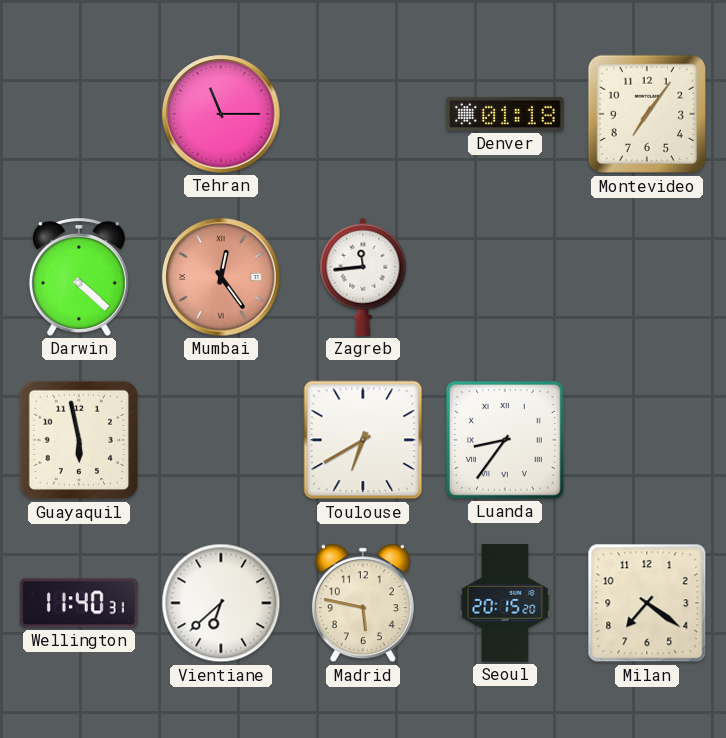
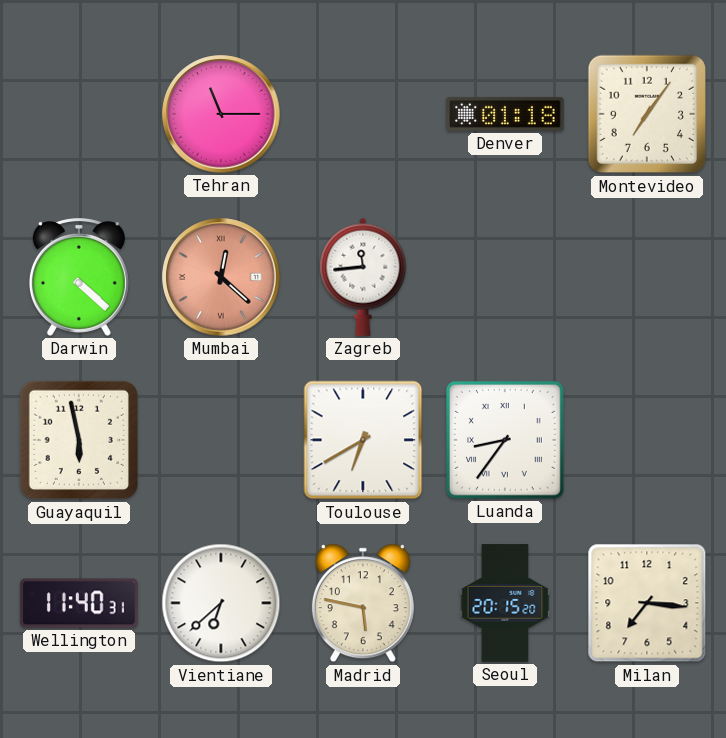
Mumbai: 12:24 -> 12:22 (221, 277)
Milan: 7:21 -> 7:16 (647, 603)
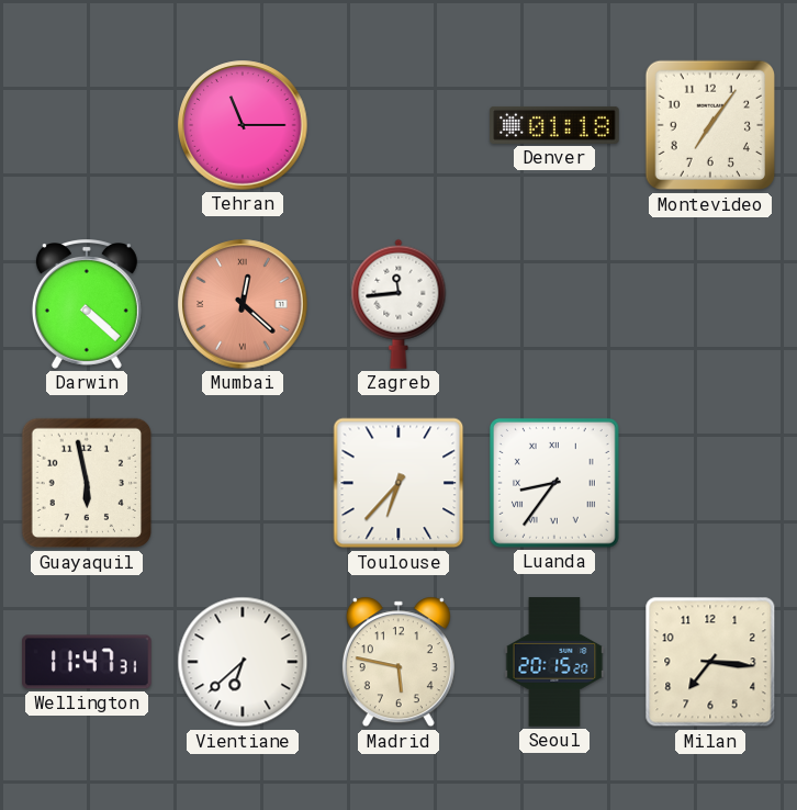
Toulouse: 6:40 -> 6:37 (398, 483)
Wellington: 11:40 -> 11:47 (87, 662)
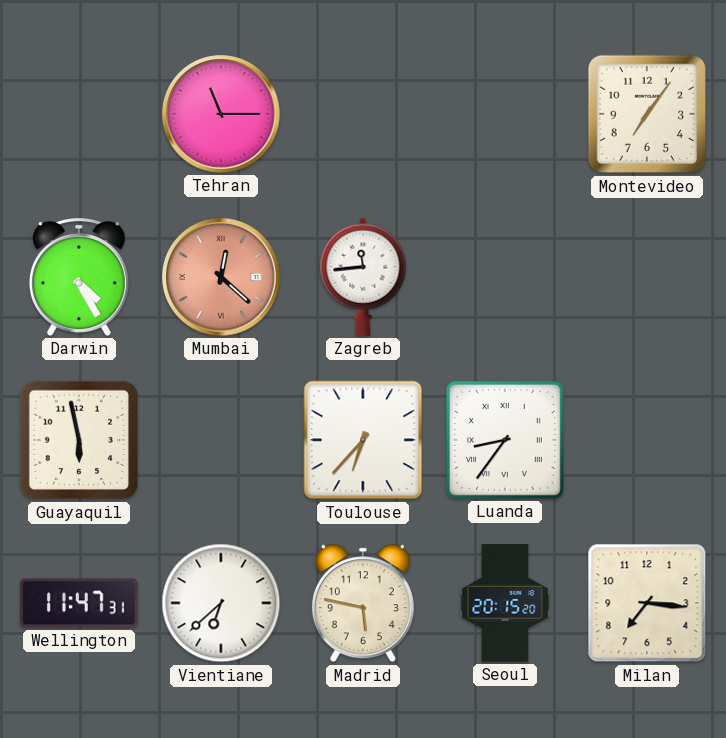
Denver: 01:18 -> none (554, 125)
Darwin: 4:22 -> 4:25 (79, 278)
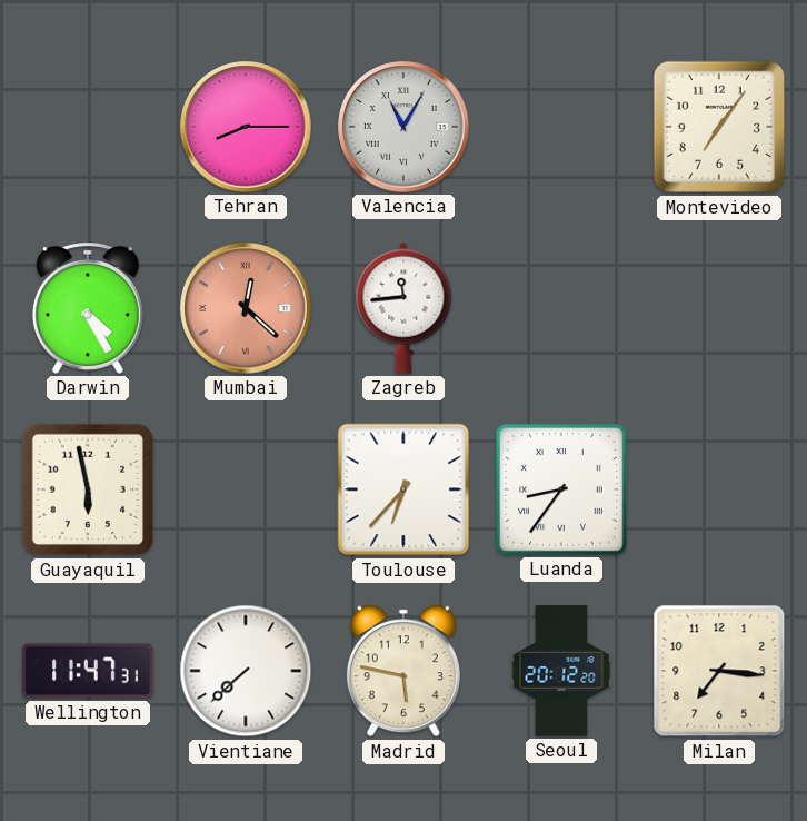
Tehran: 11:15 -> 8:15 (246, 127)
Valencia: none -> 11:05 (403, 127)
Vientiane: 6:38 -> 7:38 (246, 671)
Seoul: 20:15 -> 20:12 (561, 671)
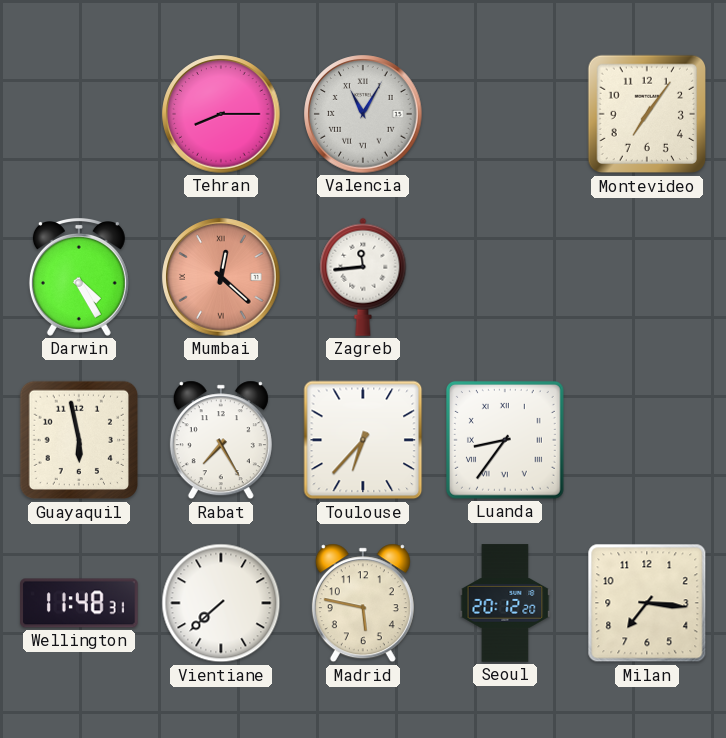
Rabat: none -> 7:25 (221, 440)
Wellington: 11:47 -> 11:48 (79, 603)
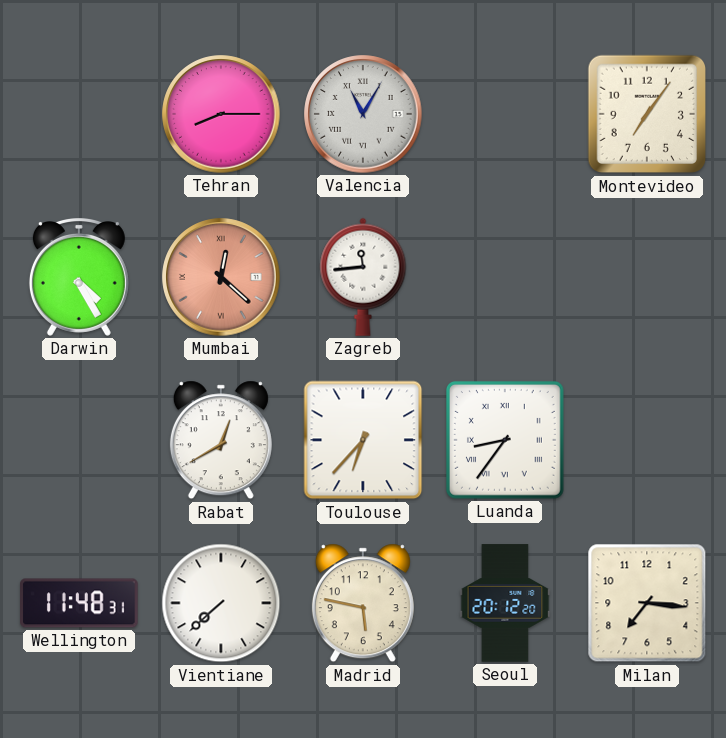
Guayaquil: 5:58 -> none (79, 440)
Rabat: 7:25 -> 12:40 (221, 440)
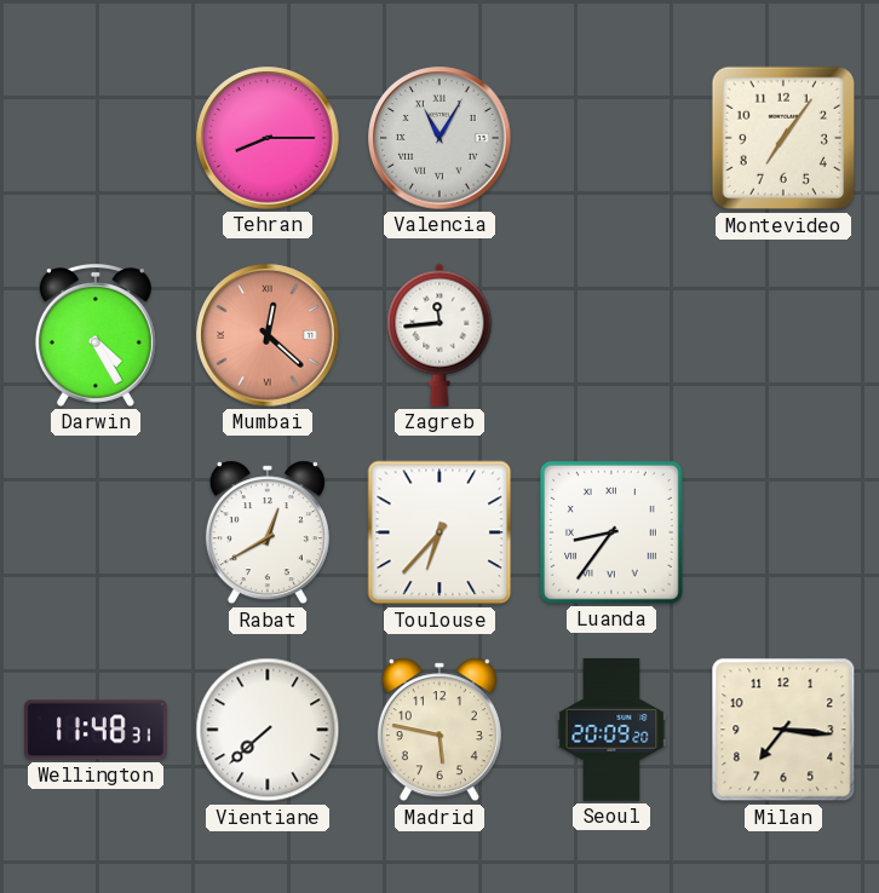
Seoul: 20:12 -> 20:09 (611, 730)
